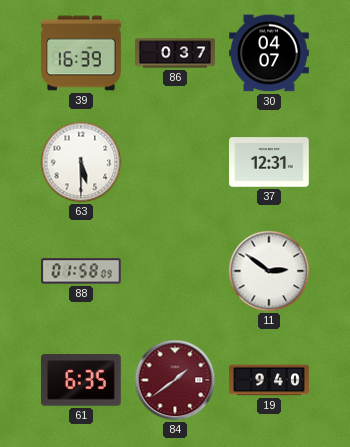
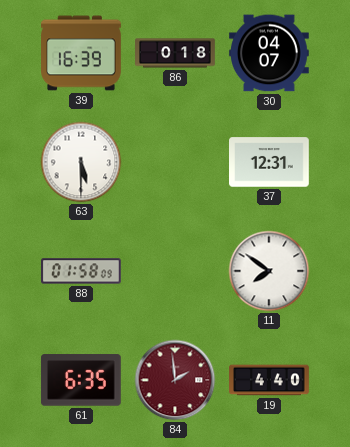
86: 0:37 -> 0:18 (175, 53)
11: 2:51 -> 7:51 (269, 271)
84: 1:39 -> 1:59 (175, 380)
19: 9:40 -> 4:40 (269, 380)
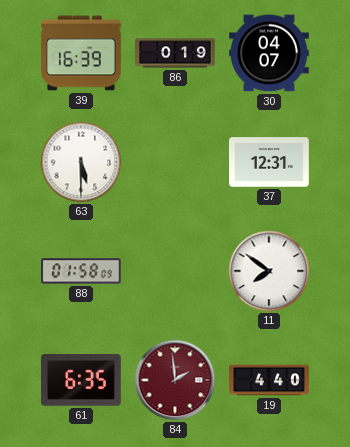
86: 0:18 -> 0:19 (175, 53)
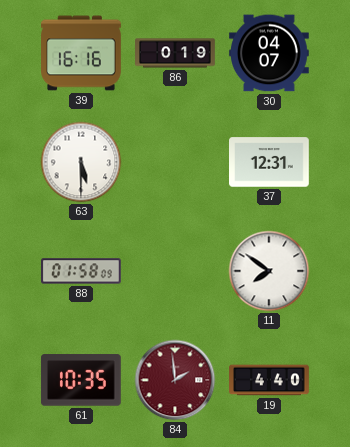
39: 16:39 -> 16:16 (81, 53)
61: 6:35 -> 10:35 (81, 380)
